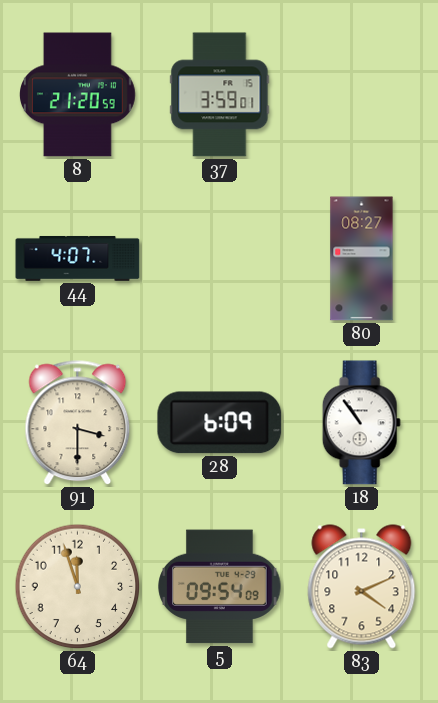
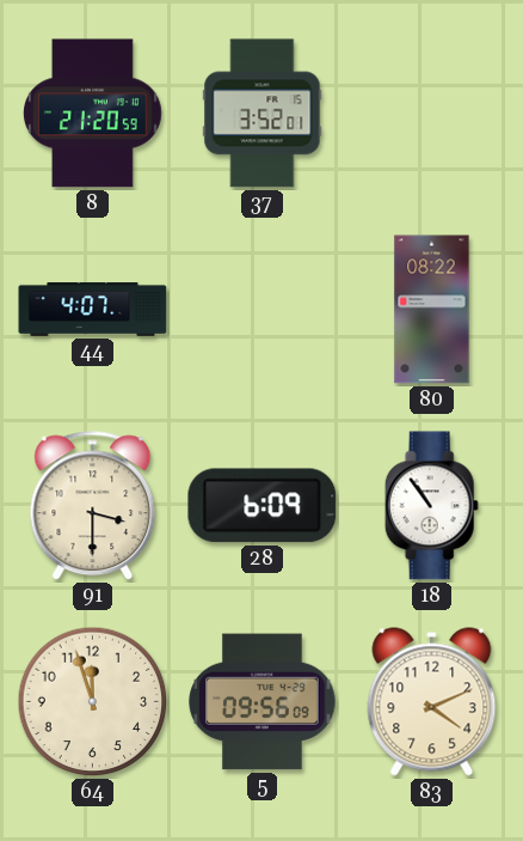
37: 3:59 -> 3:52 (263, 114)
80: 08:27 -> 08:22 (432, 310)
5: 09:54 -> 09:56 (263, 702)
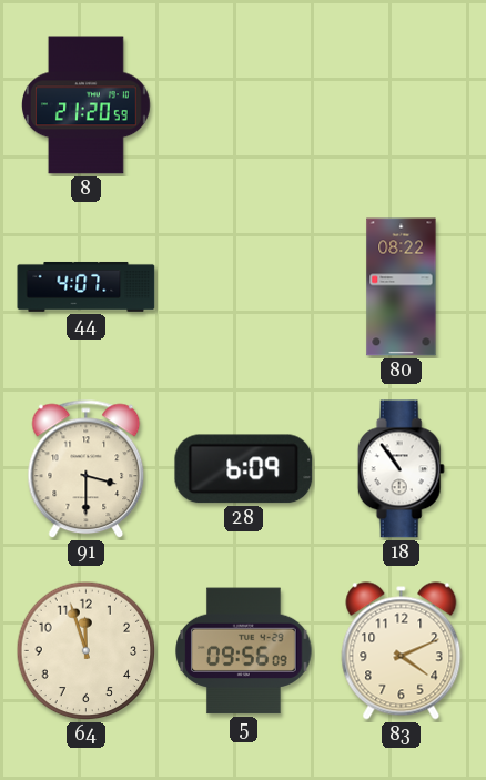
37: 3:52 -> none (263, 114)
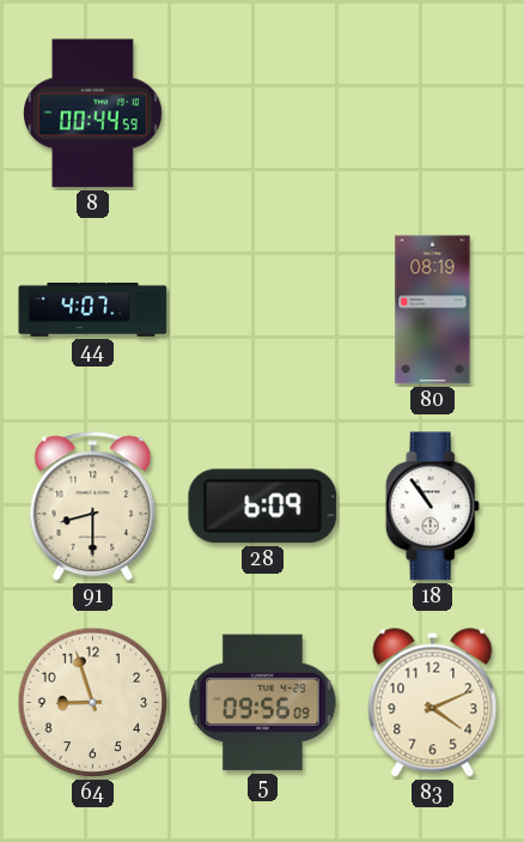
8: 21:20 -> 00:44 (93, 114)
80: 08:22 -> 08:19 (433, 310)
91: 3:30 -> 8:30 (93, 507)
64: 11:57 -> 8:57 (93, 703)
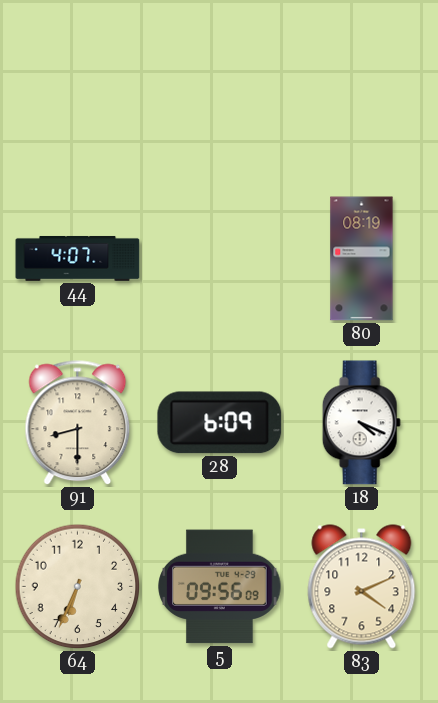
8: 00:44 -> none (93, 114)
18: 10:54 -> 4:19 (361, 423)
64: 8:57 -> 6:34 (78, 587)
